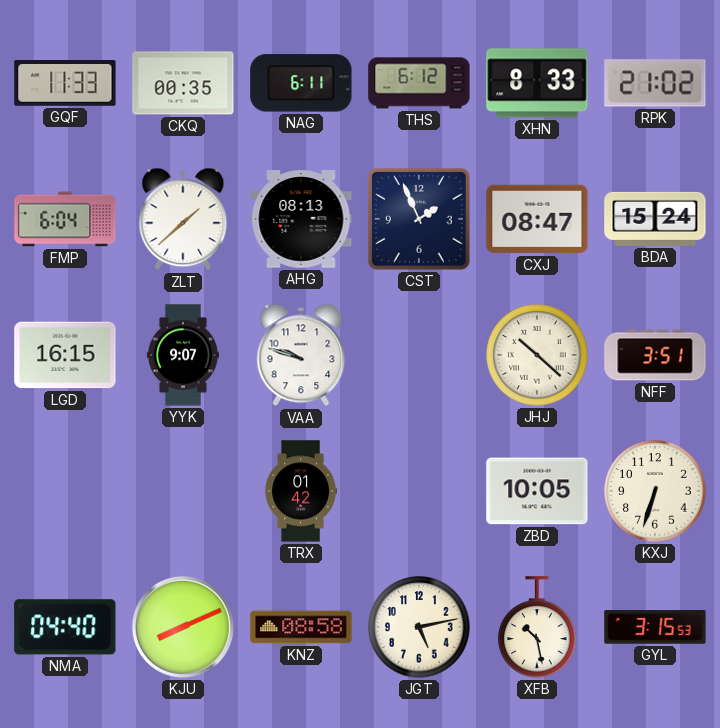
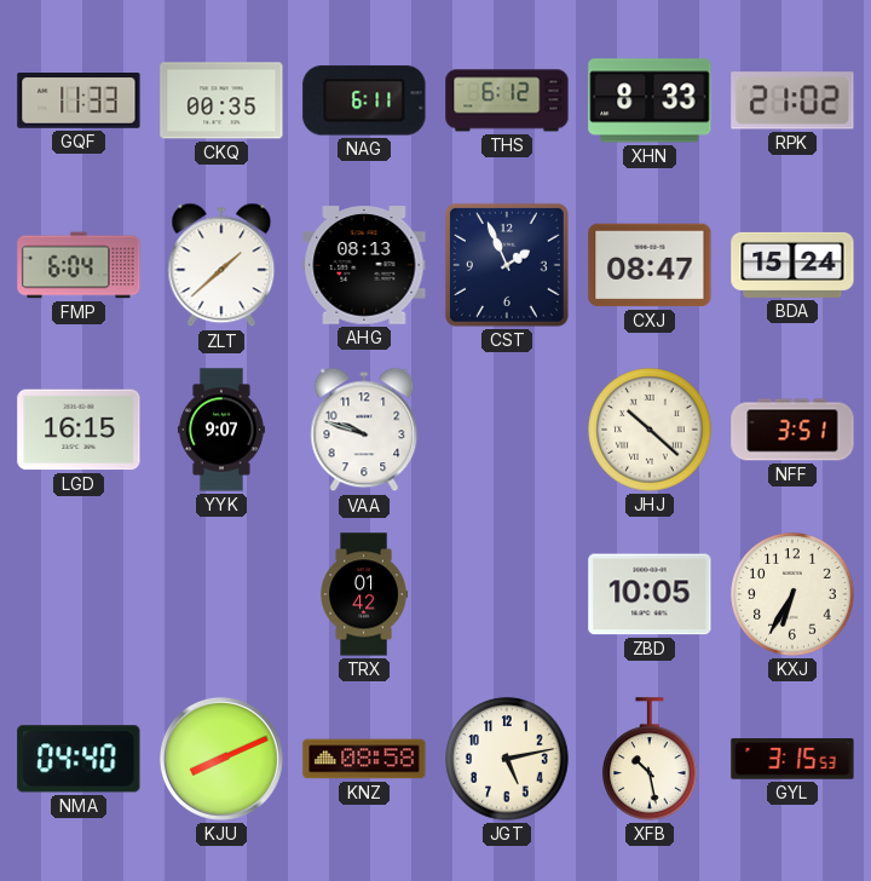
KXJ: 6:33 -> 6:35 (792, 594)
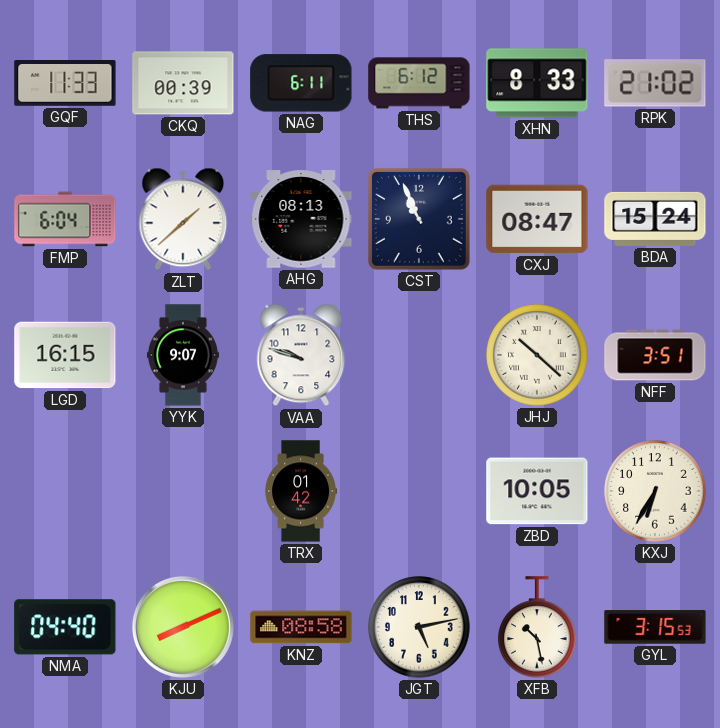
CKQ: 00:35 -> 00:39 (183, 83)
CST: 1:56 -> 10:56 (419, 219)
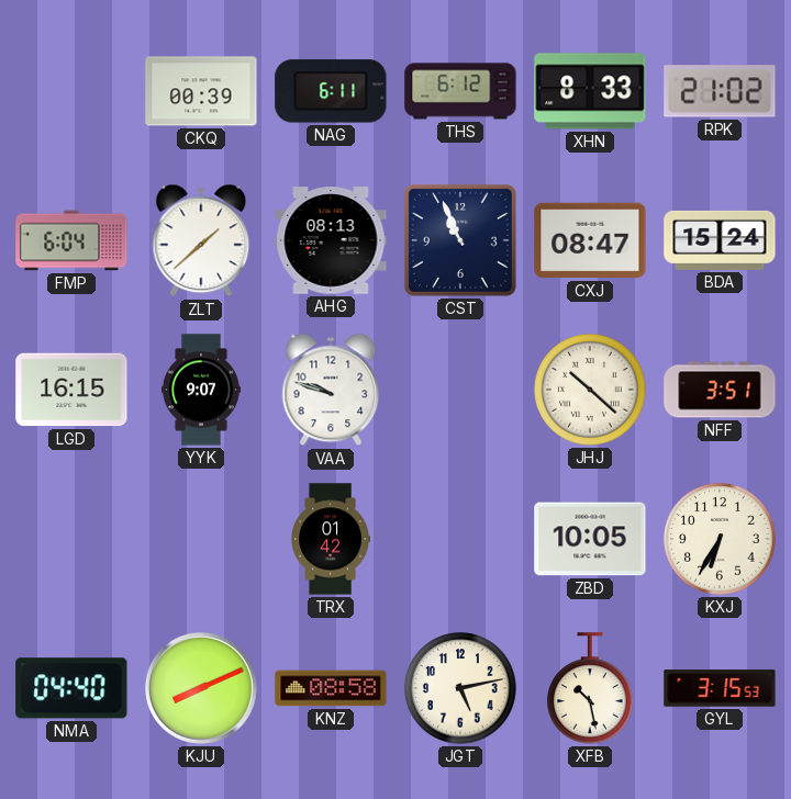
GQF: 11:33 -> none (65, 84)
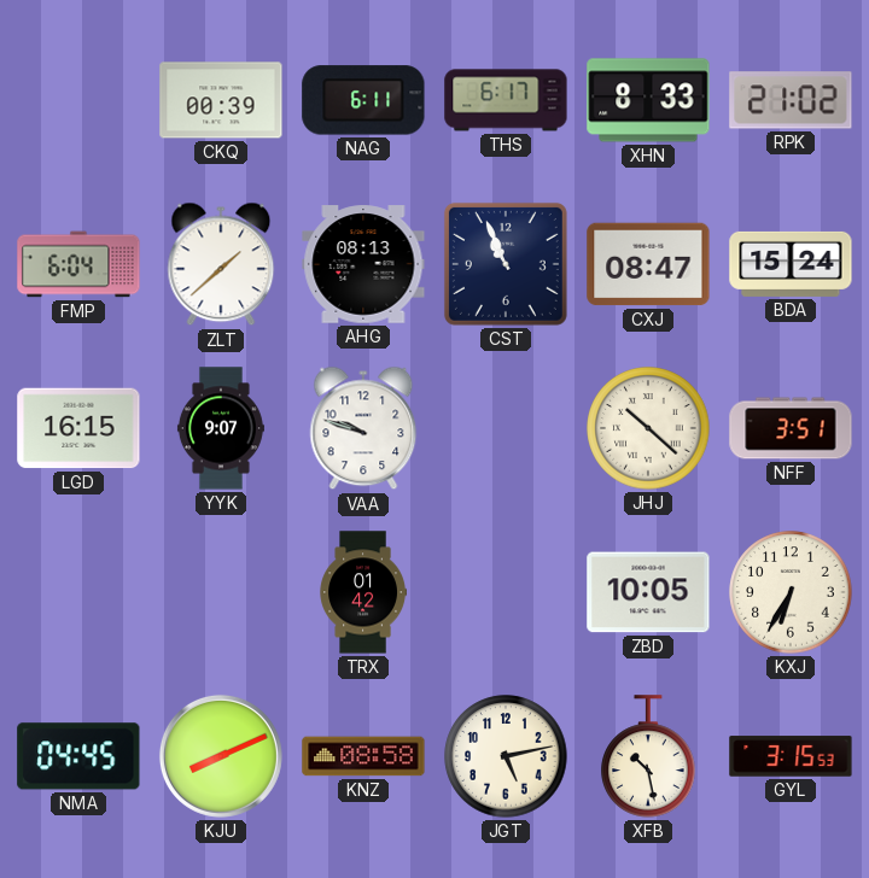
THS: 6:12 -> 6:17 (506, 100)
NMA: 04:40 -> 04:45 (78, 756)
